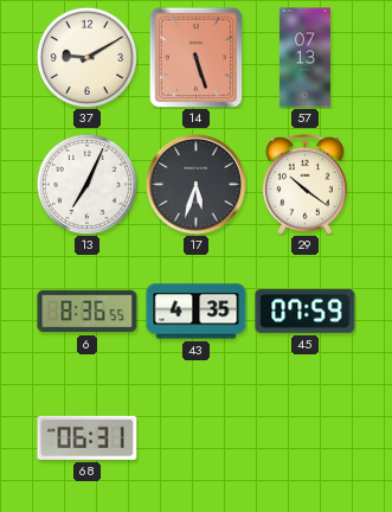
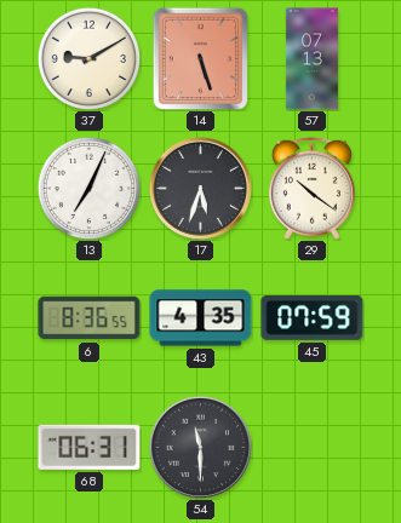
54: none -> 11:30 (200, 447)
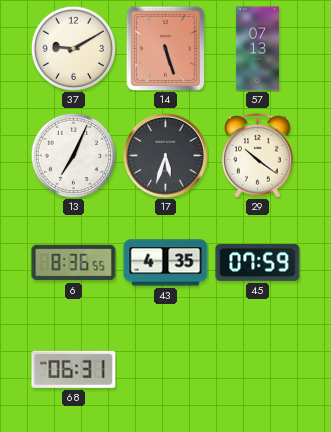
54: 11:30 -> none (200, 447)
